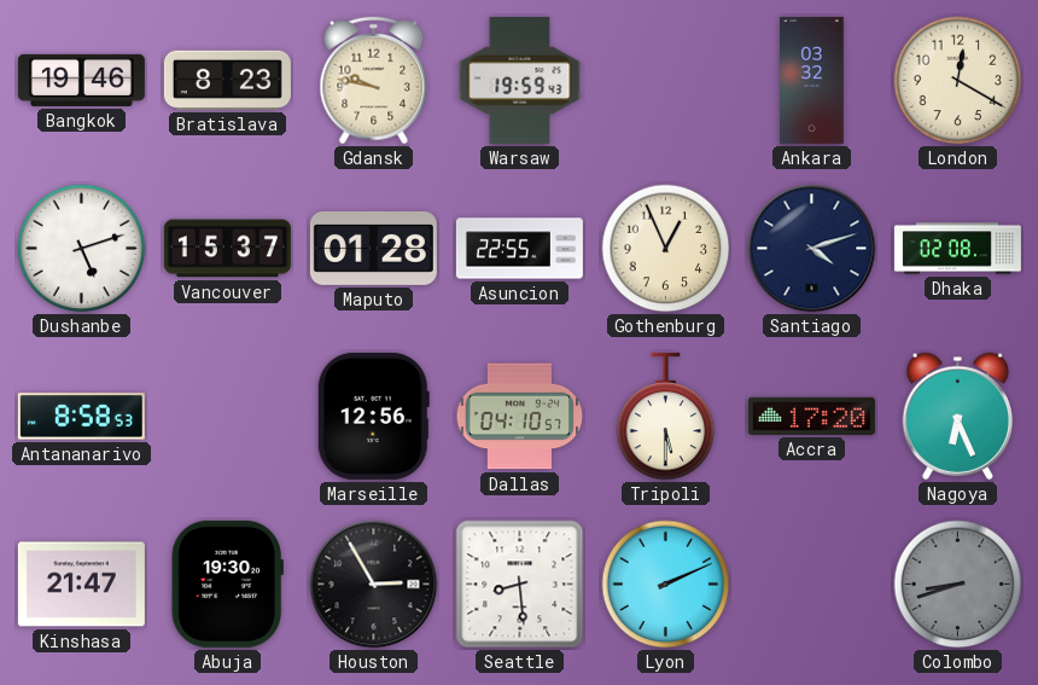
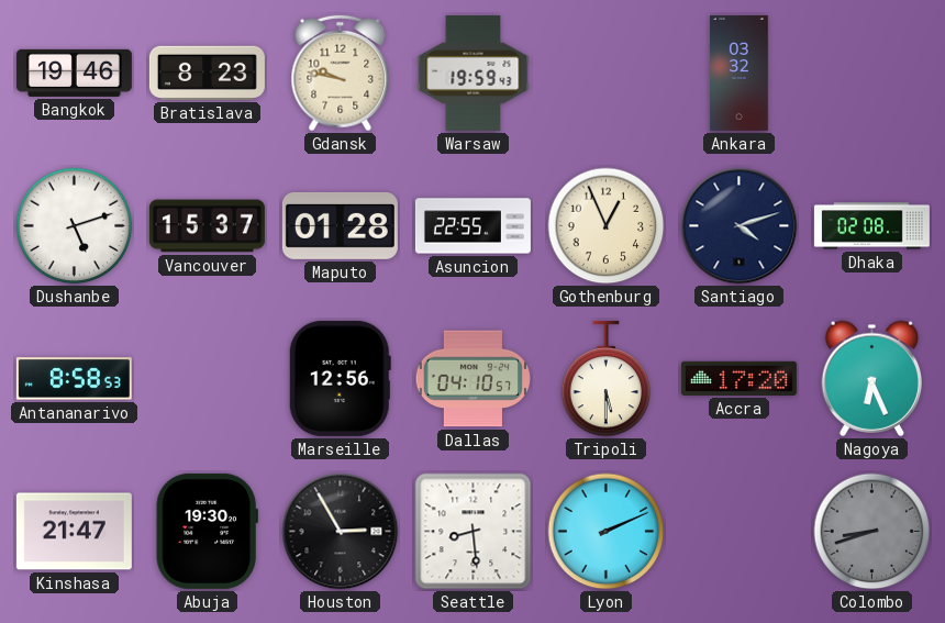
London: 12:20 -> none (958, 81)
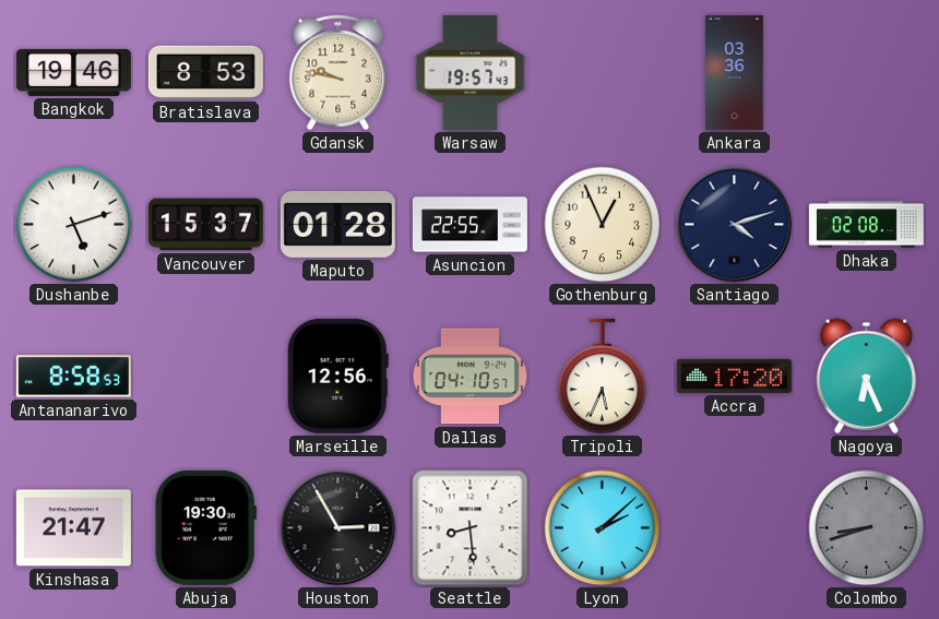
Bratislava: 8:23 -> 8:53 (205, 72)
Warsaw: 19:59 -> 19:57 (471, 72)
Ankara: 03:32 -> 03:36 (735, 72)
Tripoli: 5:30 -> 5:34 (603, 377)
Lyon: 2:11 -> 2:08 (603, 528)
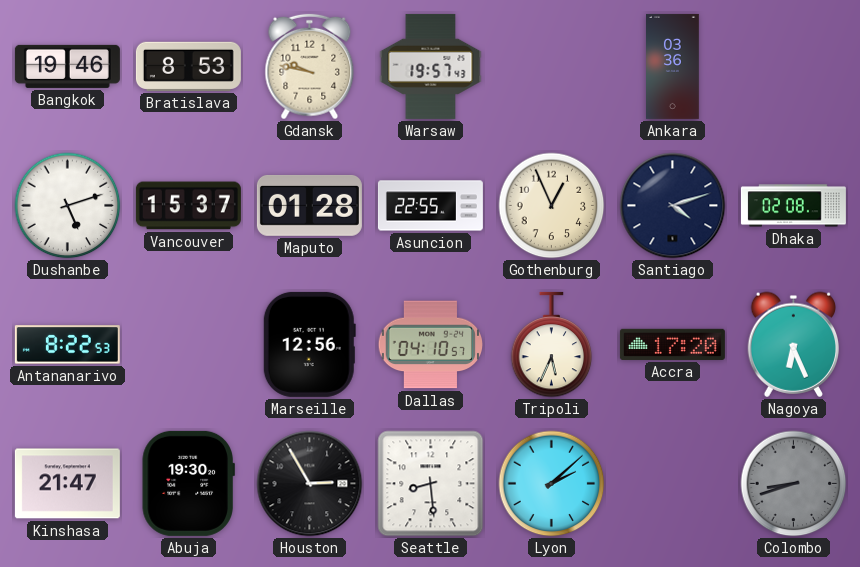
Antananarivo: 8:58 -> 8:22 (67, 345)
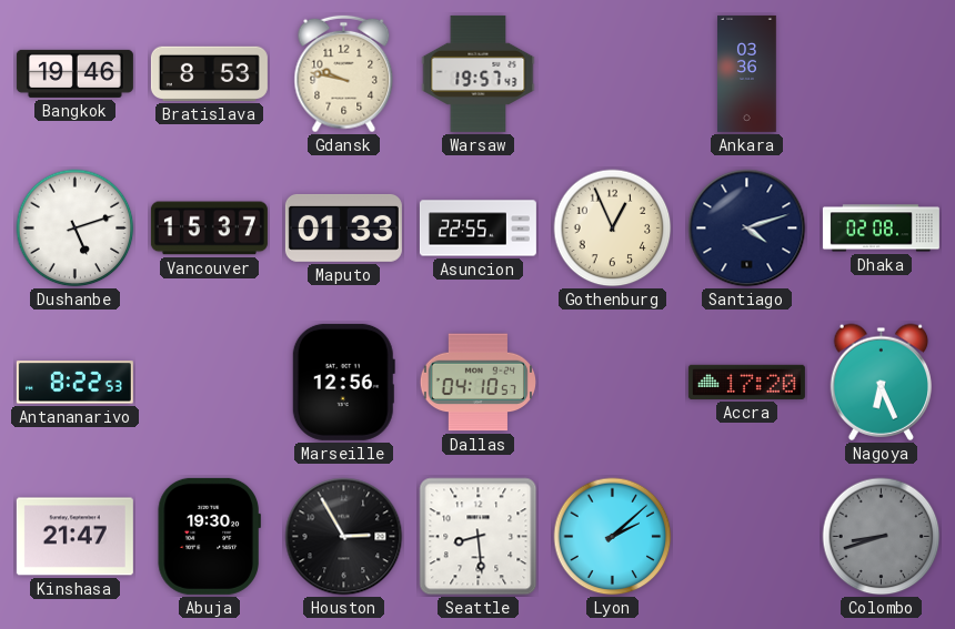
Maputo: 01:28 -> 01:33 (343, 227)
Tripoli: 5:34 -> none (552, 345)
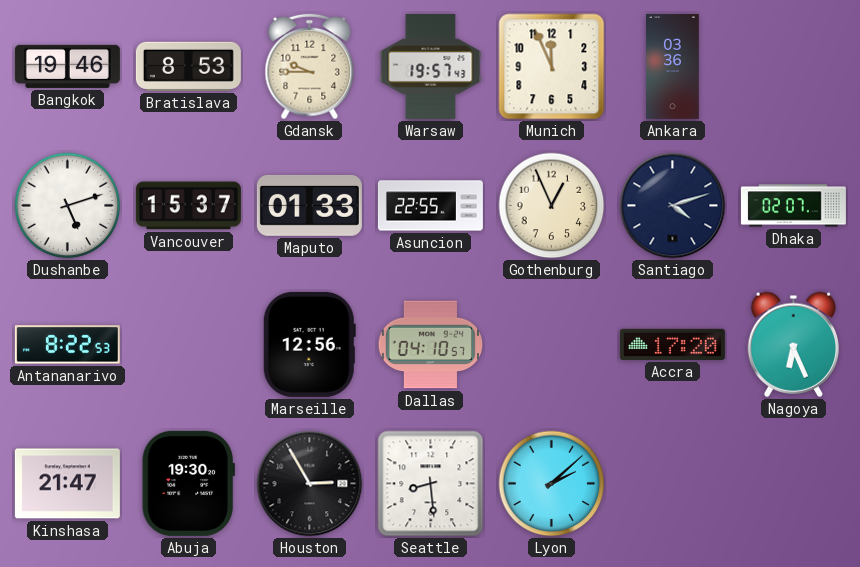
Gdansk: 9:47 -> 9:45 (310, 67)
Munich: none -> 11:56 (552, 67)
Dhaka: 02:08 -> 02:07 (793, 206)
Colombo: 8:42 -> none (882, 537)
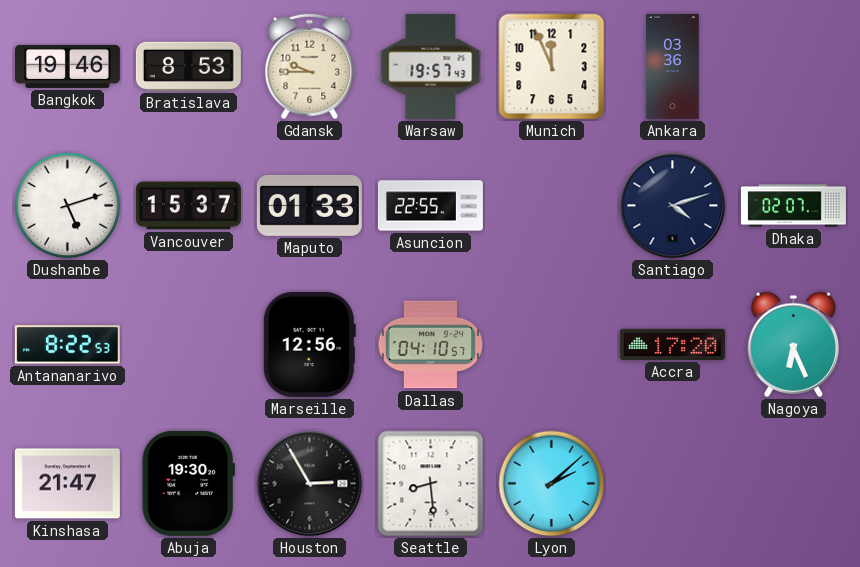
Gothenburg: 12:56 -> none (552, 206)
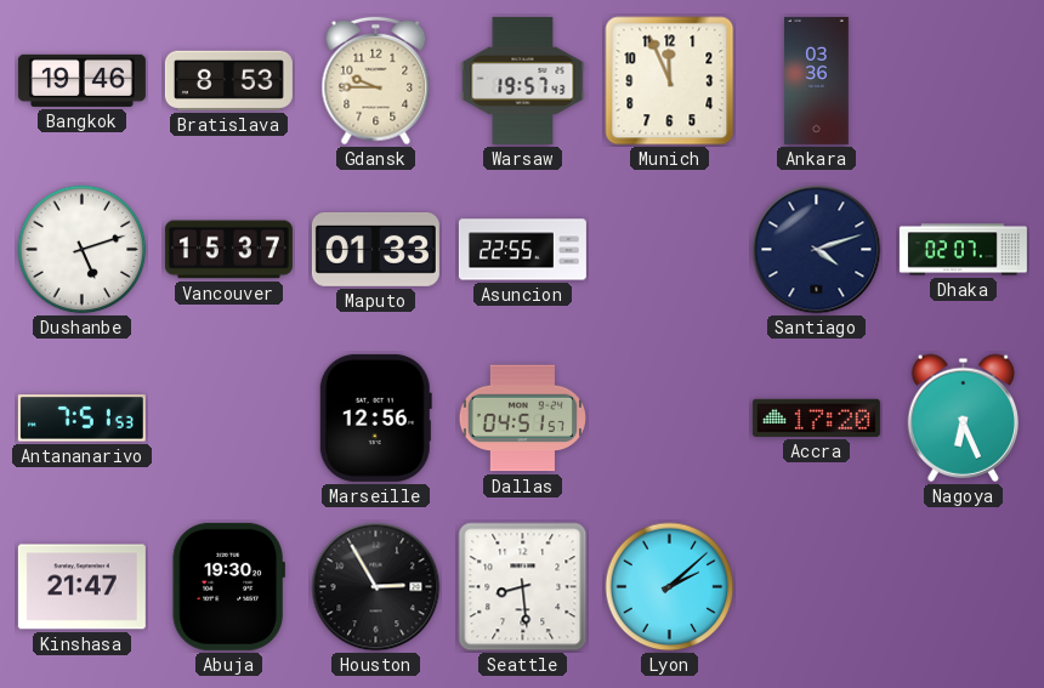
Antananarivo: 8:22 -> 7:51 (81, 419)
Dallas: 04:10 -> 04:51 (522, 419)
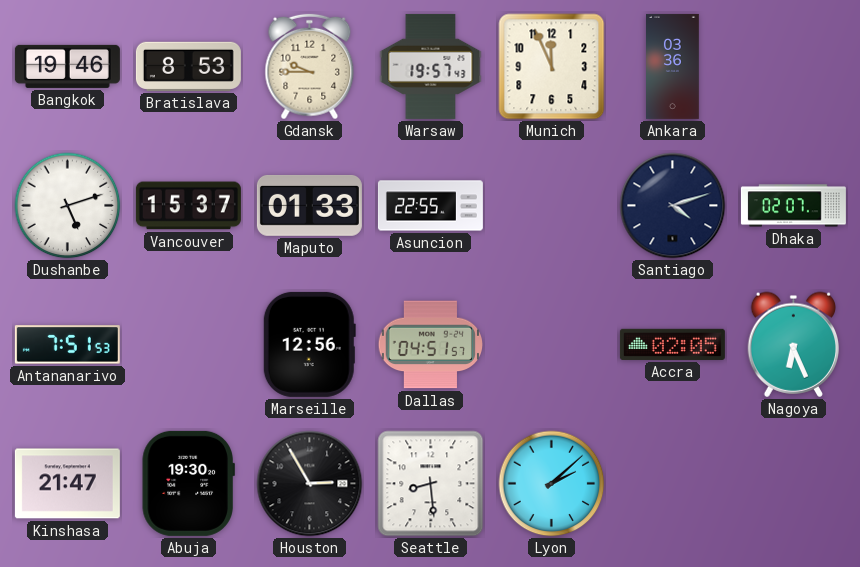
Accra: 17:20 -> 02:05 (672, 344)
